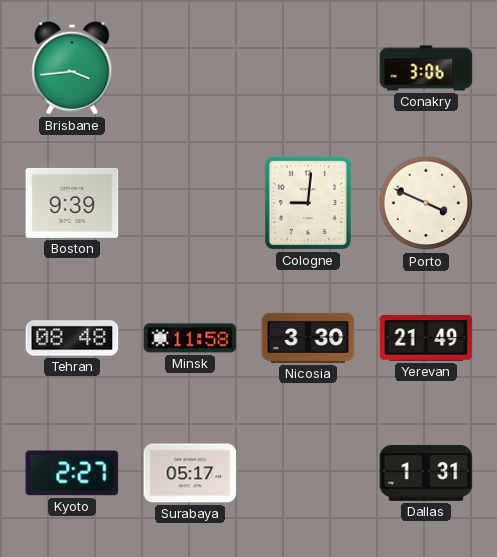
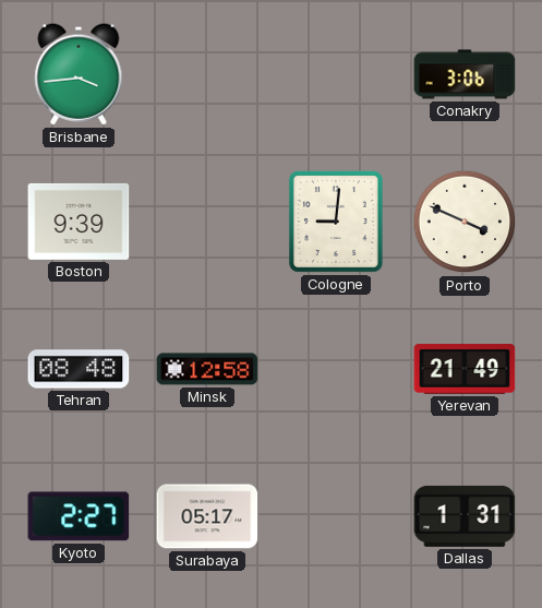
Minsk: 11:58 -> 12:58 (207, 369)
Nicosia: 3:30 -> none (308, 338)
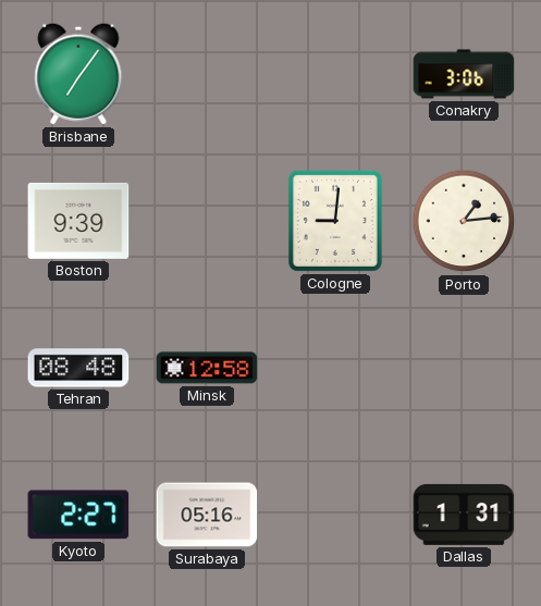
Brisbane: 3:44 -> 7:06 (78, 74)
Porto: 3:49 -> 1:14 (464, 221)
Yerevan: 21:49 -> none (465, 369)
Surabaya: 05:17 -> 05:16 (207, 515)
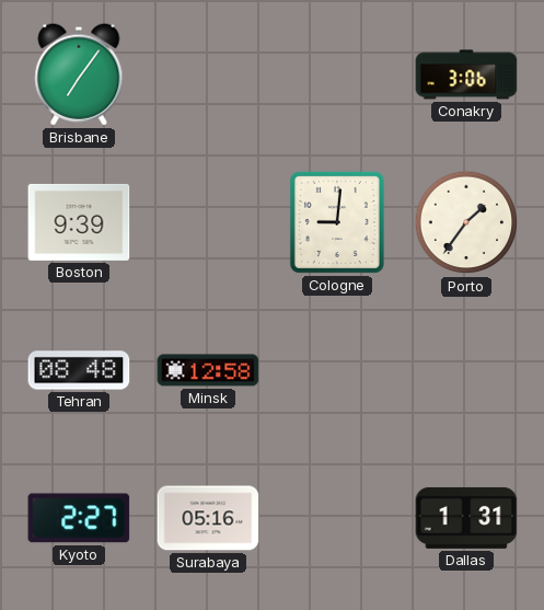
Porto: 1:14 -> 1:36 (466, 222)
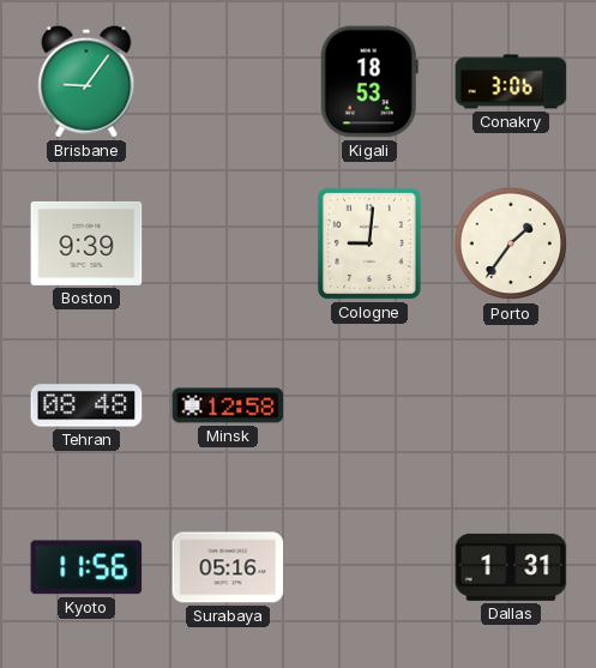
Brisbane: 7:06 -> 9:06 (86, 82)
Kigali: none -> 18:53 (369, 82)
Kyoto: 2:27 -> 11:56 (86, 567)
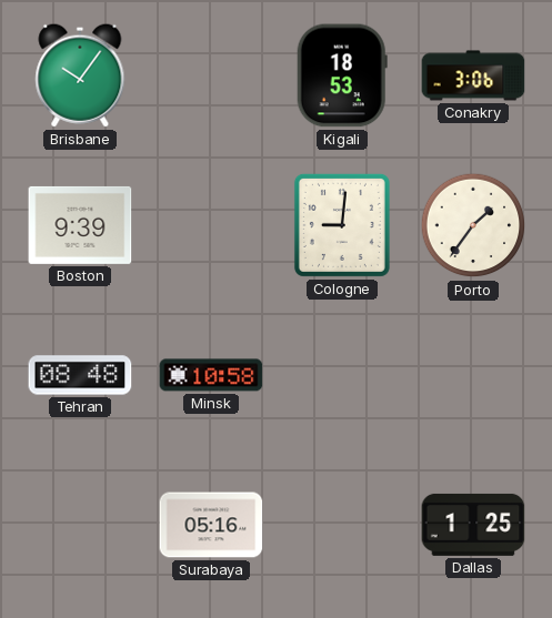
Brisbane: 9:06 -> 10:06 (80, 75)
Minsk: 12:58 -> 10:58 (211, 375)
Kyoto: 11:56 -> none (86, 567)
Dallas: 1:31 -> 1:25 (473, 525)
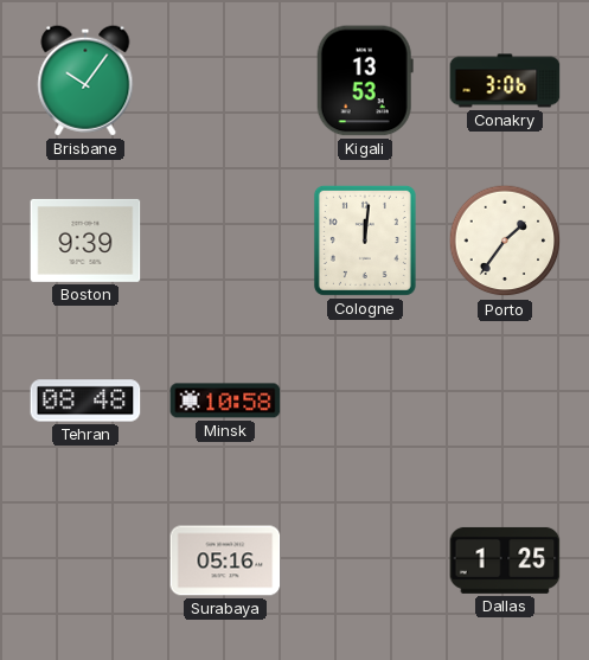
Kigali: 18:53 -> 13:53 (365, 81)
Cologne: 9:01 -> 12:01 (365, 241)
